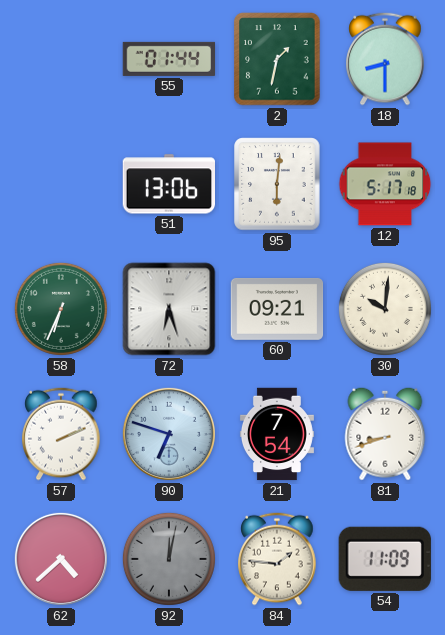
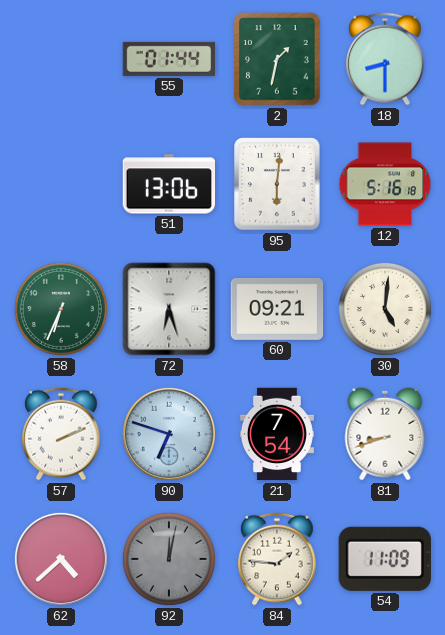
12: 5:17 -> 5:16 (385, 184)
30: 10:01 -> 5:01 (385, 309)
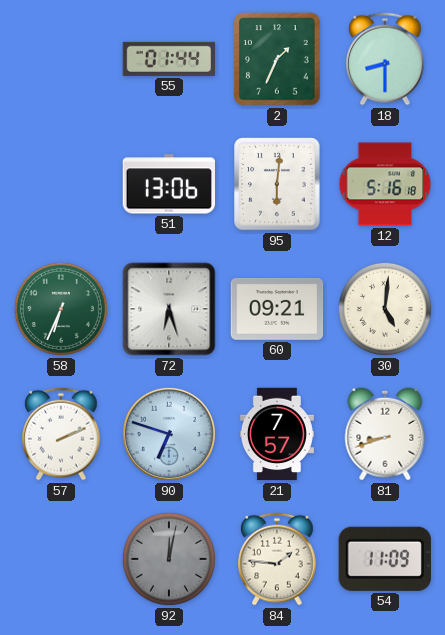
2: 1:32 -> 1:34 (277, 59)
21: 7:54 -> 7:57 (277, 434)
62: 4:38 -> none (61, 559)
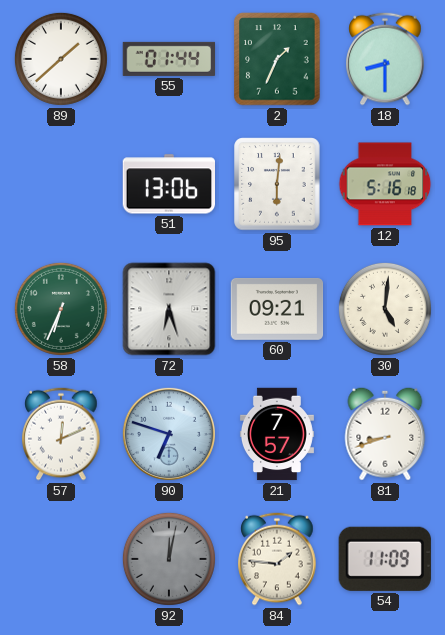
89: none -> 1:38 (61, 59)
57: 2:11 -> 12:11 (61, 434)
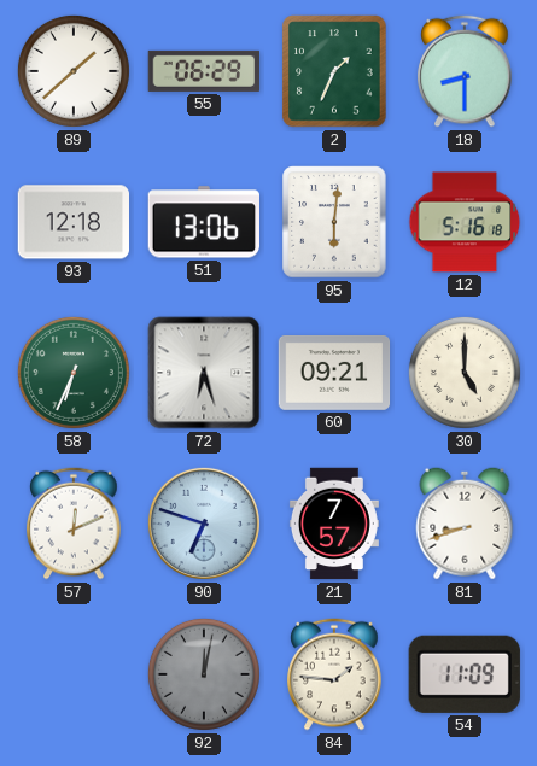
55: 01:44 -> 06:29 (204, 71)
93: none -> 12:18 (74, 222)
30: 5:01 -> 5:00 (465, 373)
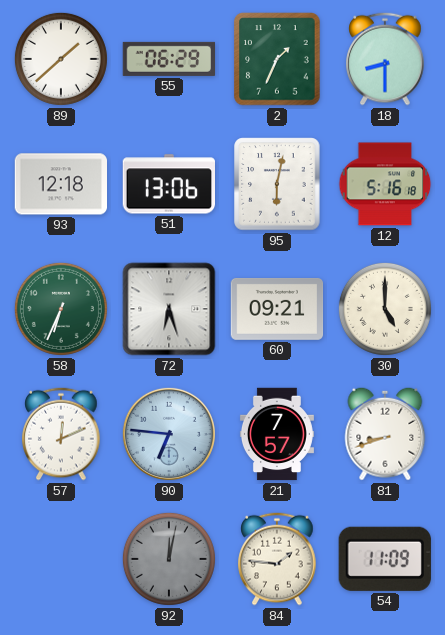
95: 6:01 -> 6:02 (277, 184)
90: 6:48 -> 6:46 (169, 434)
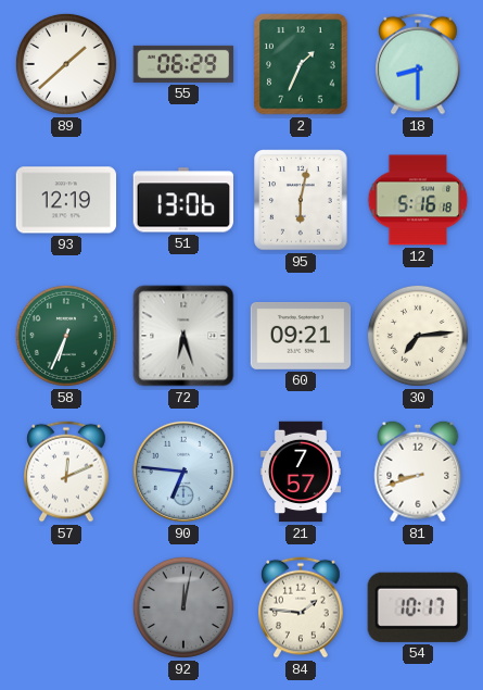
93: 12:18 -> 12:19 (66, 200)
30: 5:00 -> 7:14 (418, 336)
54: 11:09 -> 10:17 (418, 607)
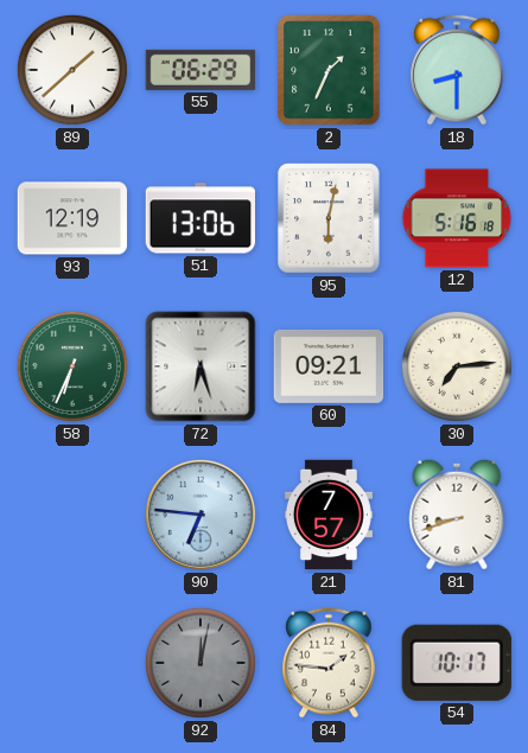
57: 12:11 -> none (66, 472)
